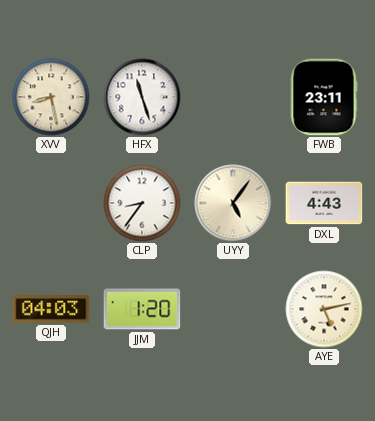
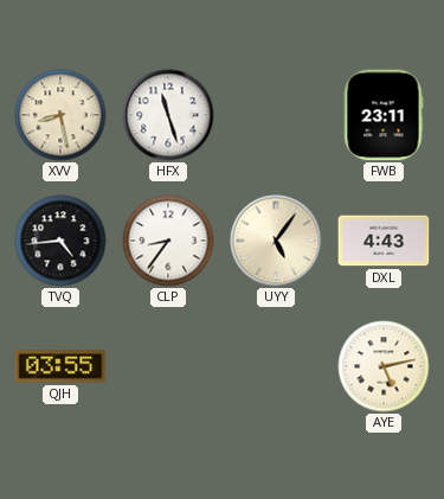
TVQ: none -> 4:44 (60, 241)
QJH: 04:03 -> 03:55 (60, 366)
JJM: 1:20 -> none (142, 309)
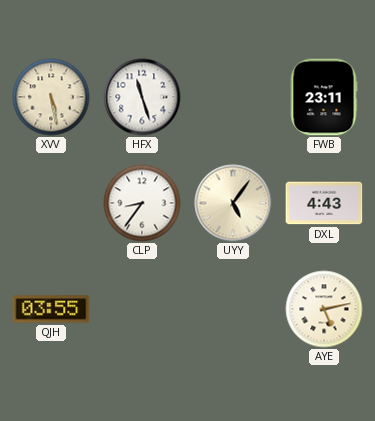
XVV: 8:28 -> 5:28 (51, 97)
TVQ: 4:44 -> none (60, 241)
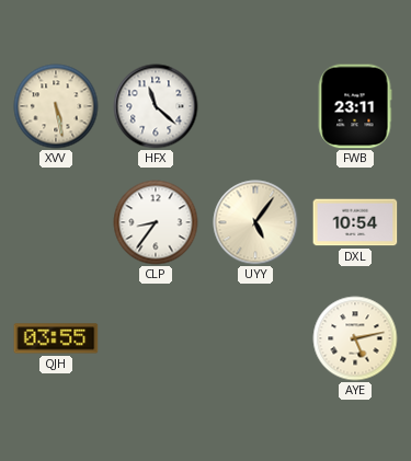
HFX: 11:27 -> 11:22 (156, 106)
DXL: 4:43 -> 10:54 (355, 222)
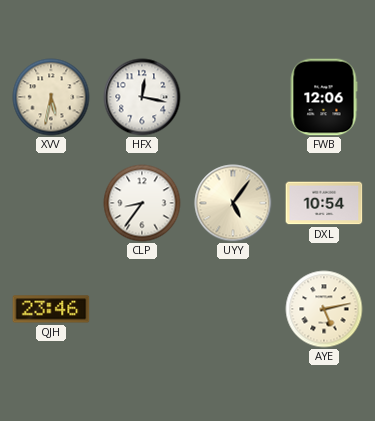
XVV: 5:28 -> 5:32 (51, 97)
HFX: 11:22 -> 12:17 (142, 97)
FWB: 23:11 -> 12:06 (324, 97)
QJH: 03:55 -> 23:46 (51, 309)
